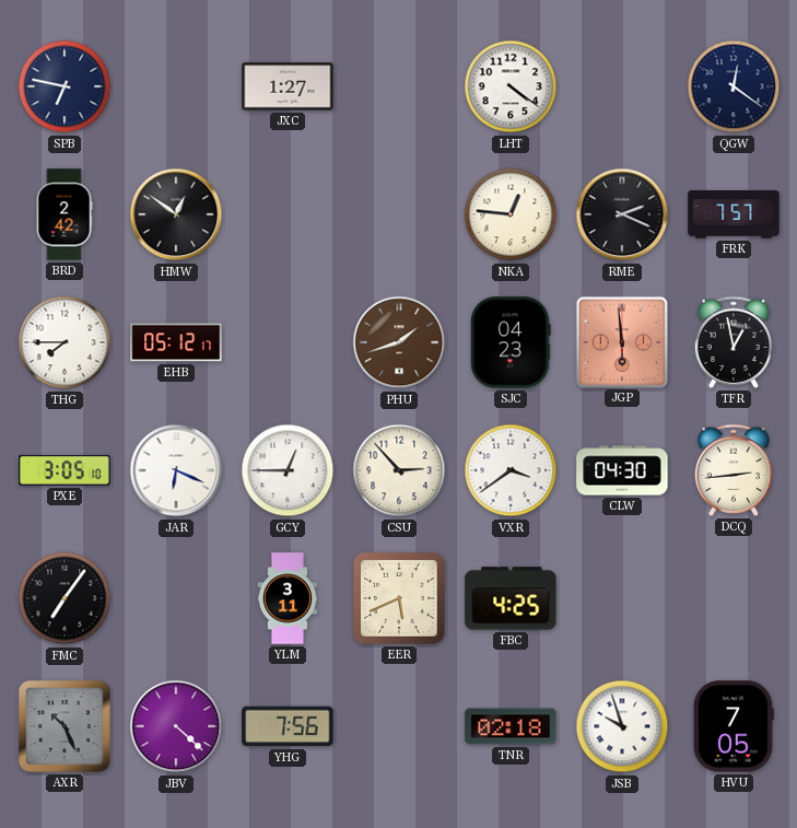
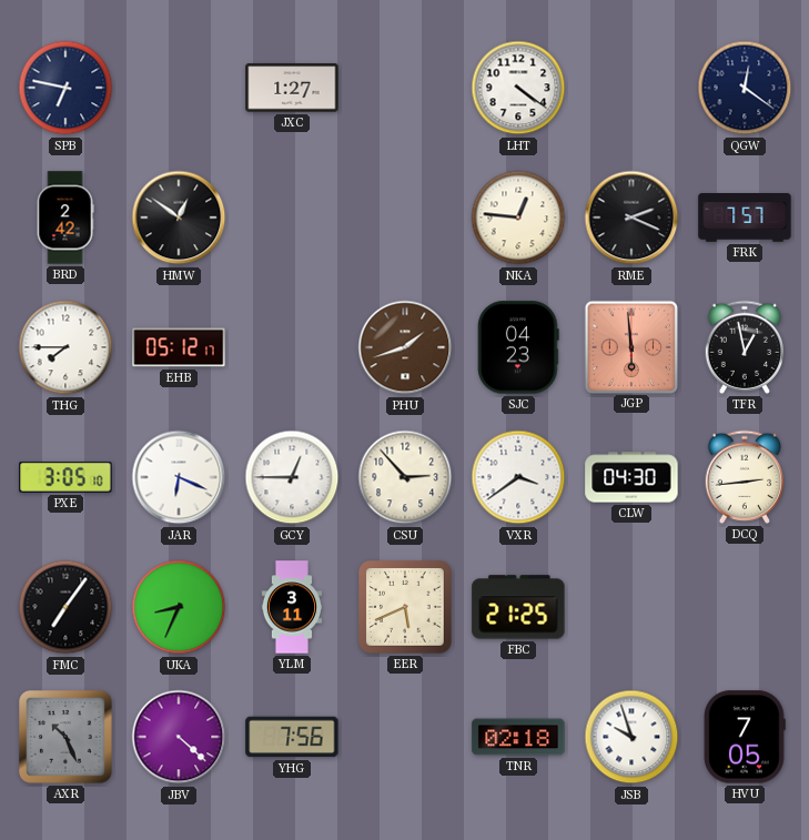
UKA: none -> 8:34 (179, 607)
FBC: 4:25 -> 21:25 (518, 607)
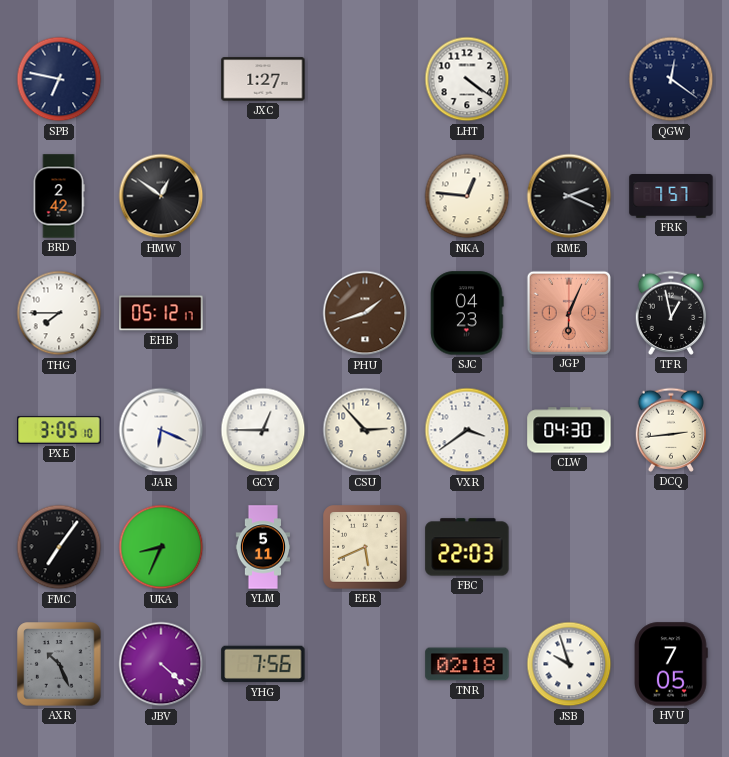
JGP: 5:59 -> 6:04 (568, 312)
YLM: 3:11 -> 5:11 (263, 547)
FBC: 21:25 -> 22:03 (467, 547)
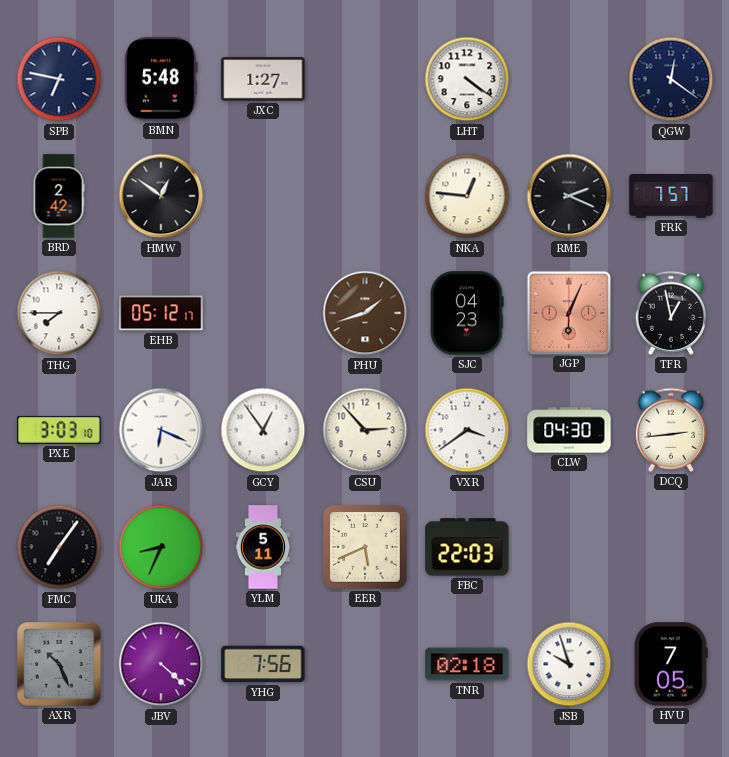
BMN: none -> 5:48 (161, 79)
PXE: 3:05 -> 3:03 (59, 430)
GCY: 12:45 -> 12:54 (263, 430)
